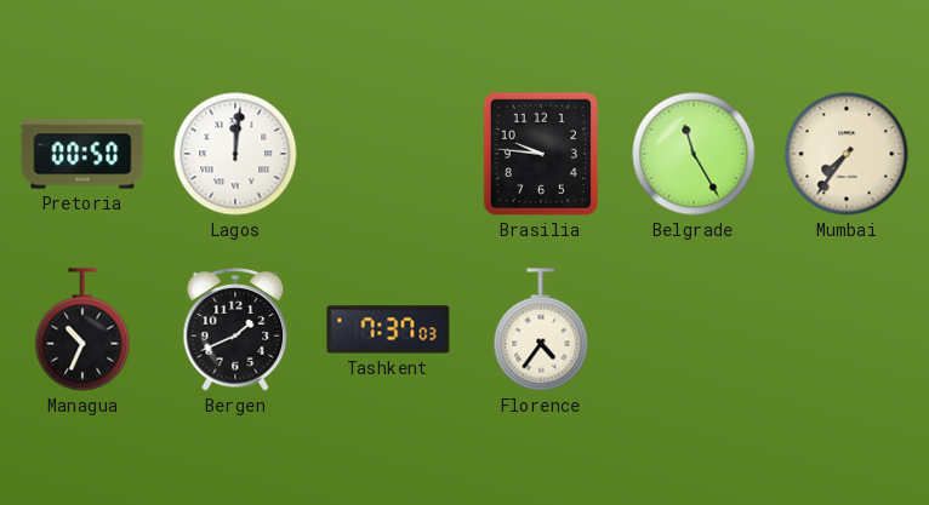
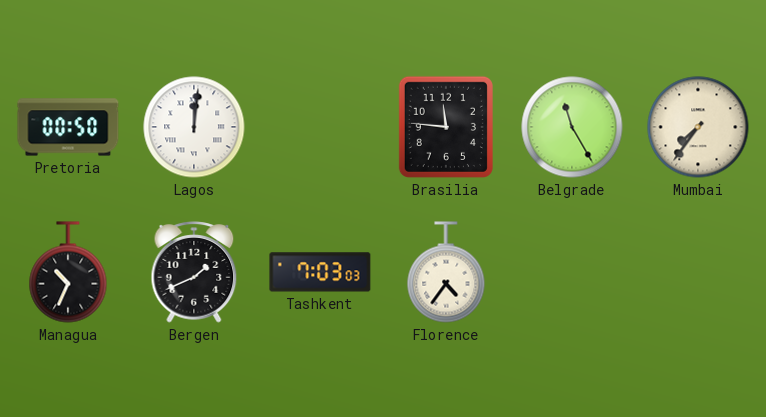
Brasilia: 9:46 -> 11:46 (446, 127)
Tashkent: 7:37 -> 7:03 (320, 272)
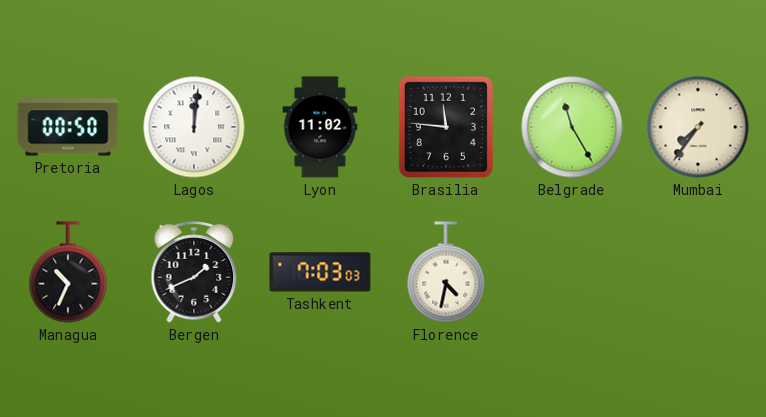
Lyon: none -> 11:02 (320, 127)
Florence: 4:36 -> 4:32 (446, 272)
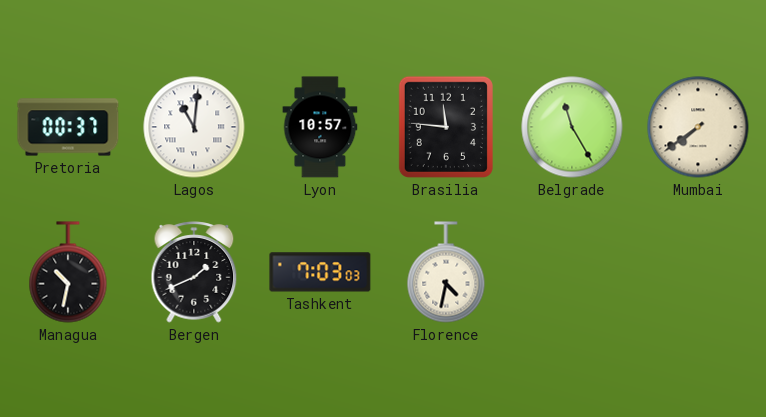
Pretoria: 00:50 -> 00:37 (68, 127)
Lagos: 12:01 -> 11:01 (194, 127)
Lyon: 11:02 -> 10:57 (320, 127)
Mumbai: 7:36 -> 7:39 (698, 127)
Managua: 10:34 -> 10:32 (68, 272)
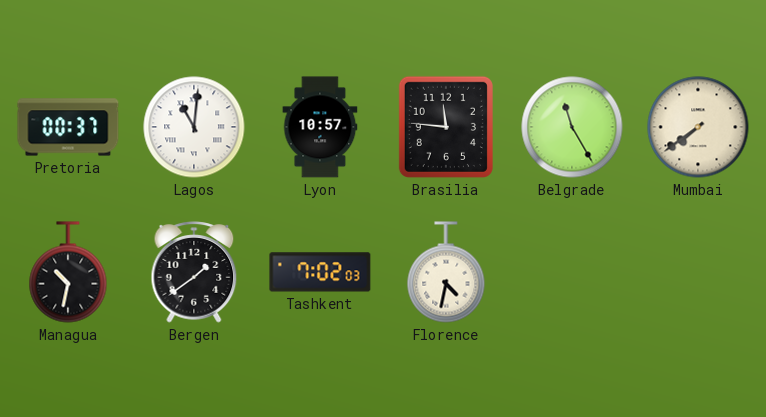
Bergen: 1:41 -> 1:39 (194, 272)
Tashkent: 7:03 -> 7:02 (320, 272)
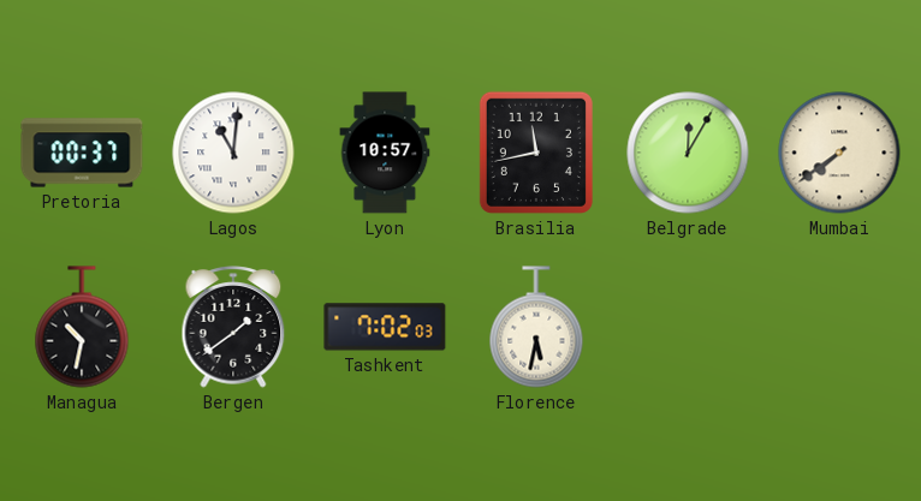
Brasilia: 11:46 -> 11:43 (536, 153)
Belgrade: 11:25 -> 12:05 (688, 153)
Florence: 4:32 -> 5:32 (536, 327)
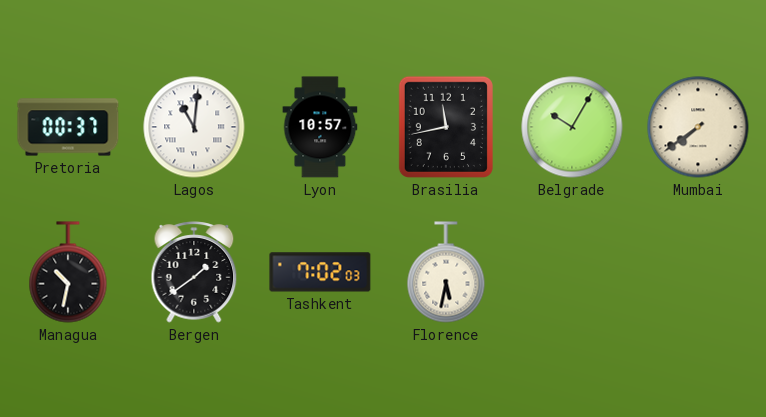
Belgrade: 12:05 -> 10:05 (572, 127)
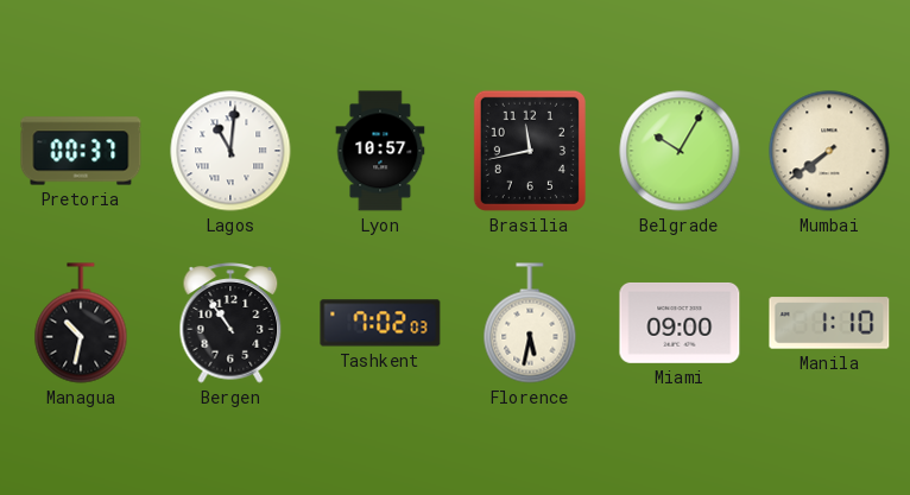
Bergen: 1:39 -> 10:54 (230, 323)
Miami: none -> 09:00 (680, 323)
Manila: none -> 1:10 (829, 323)
